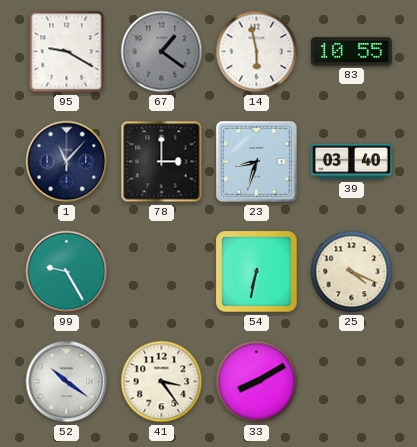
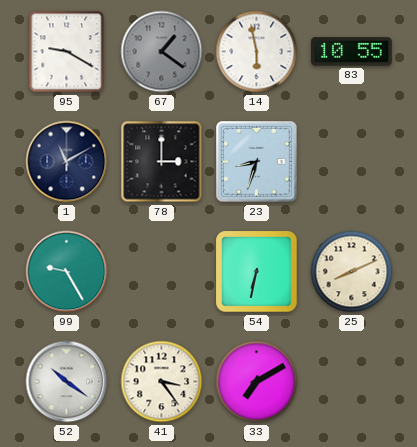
1: 11:07 -> 11:10 (67, 162)
39: 03:40 -> none (352, 162)
25: 4:19 -> 8:11 (352, 272)
33: 8:10 -> 7:10 (257, 382)
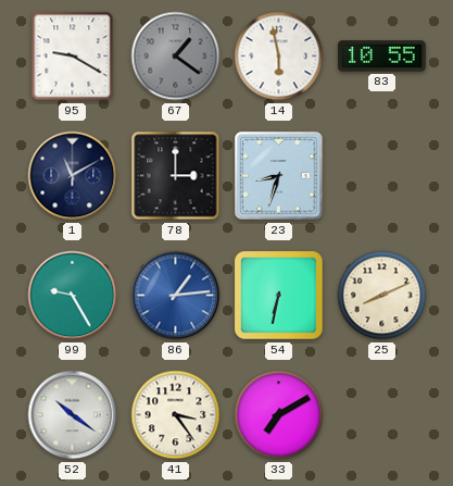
86: none -> 1:14 (176, 296)
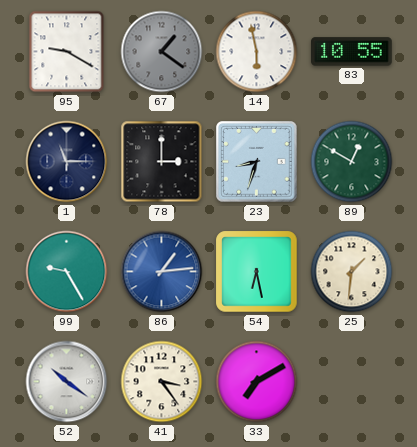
1: 11:10 -> 11:15 (67, 162)
89: none -> 12:50 (352, 162)
54: 6:32 -> 6:28 (257, 272)
25: 8:11 -> 1:31 (352, 272)
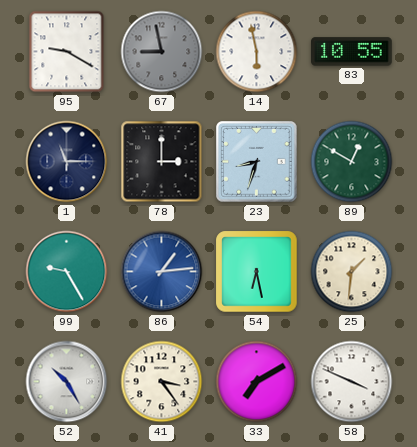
67: 1:21 -> 8:58 (162, 52)
52: 10:21 -> 10:25 (67, 382)
58: none -> 3:49 (352, 382)
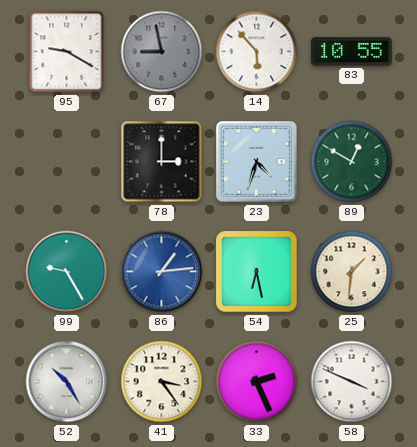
14: 5:58 -> 5:53 (257, 52)
1: 11:15 -> none (67, 162)
23: 8:33 -> 4:33 (257, 162)
33: 7:10 -> 2:26 (257, 382)
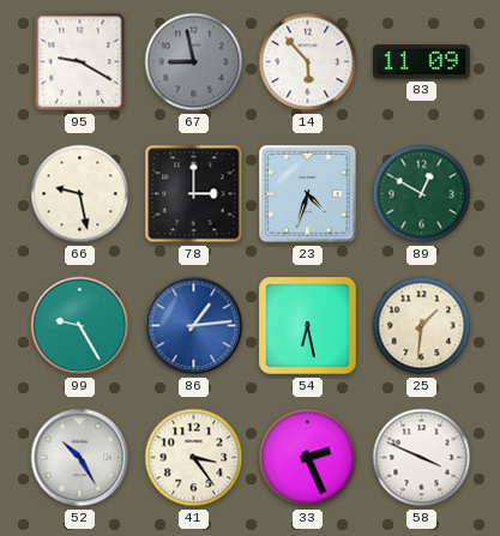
83: 10:55 -> 11:09 (422, 62)
66: none -> 9:28 (80, 194)
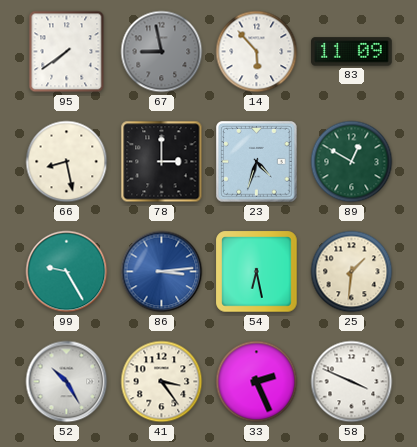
95: 9:20 -> 7:39 (67, 52)
66: 9:28 -> 8:28 (67, 162)
86: 1:14 -> 3:14 (162, 272)
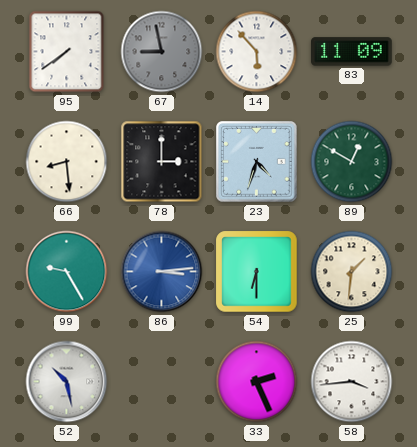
66: 8:28 -> 8:29 (67, 162)
54: 6:28 -> 6:30 (257, 272)
52: 10:25 -> 10:28 (67, 382)
41: 3:24 -> none (162, 382)
58: 3:49 -> 3:44 (352, 382)
